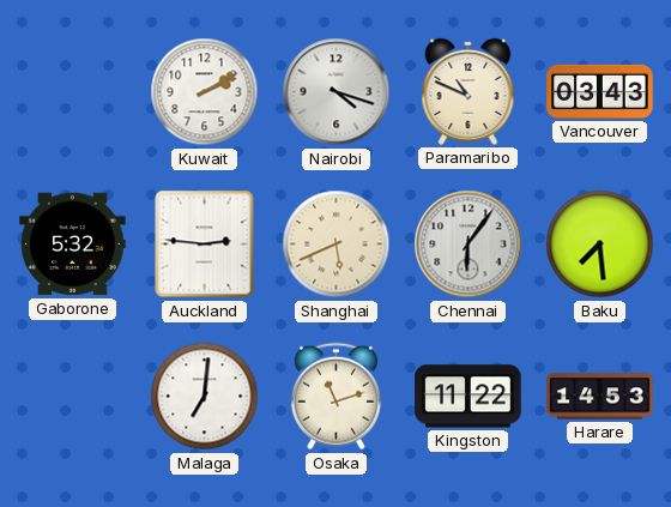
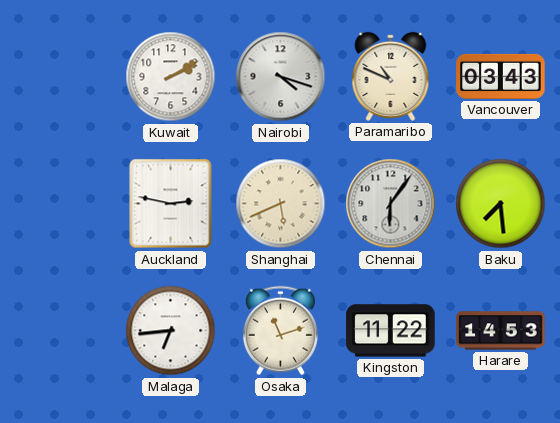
Gaborone: 5:32 -> none (73, 245)
Auckland: 2:46 -> 2:47 (171, 204)
Malaga: 7:01 -> 6:44 (171, 331)
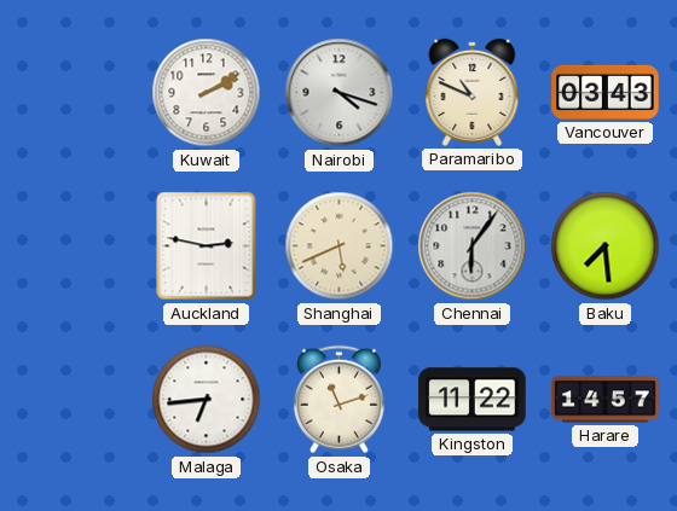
Harare: 14:53 -> 14:57 (606, 400)
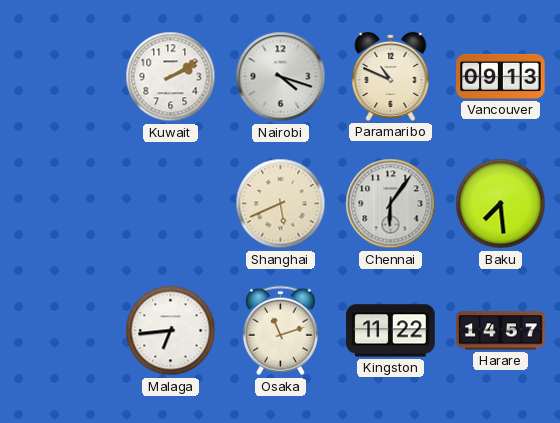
Vancouver: 03:43 -> 09:13 (501, 76)
Auckland: 2:47 -> none (207, 246)
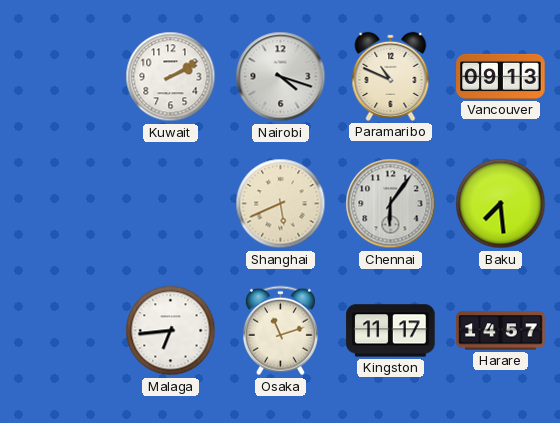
Kingston: 11:22 -> 11:17 (391, 331)
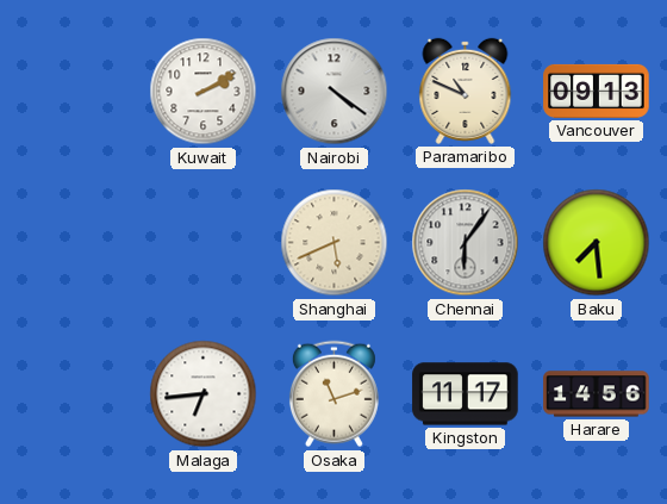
Nairobi: 4:18 -> 4:21 (335, 92)
Harare: 14:57 -> 14:56 (597, 394)
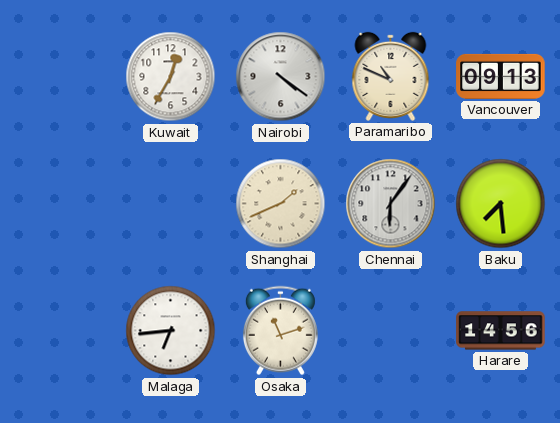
Kuwait: 2:10 -> 12:35 (171, 77)
Shanghai: 5:41 -> 1:41 (281, 204)
Kingston: 11:17 -> none (466, 394)
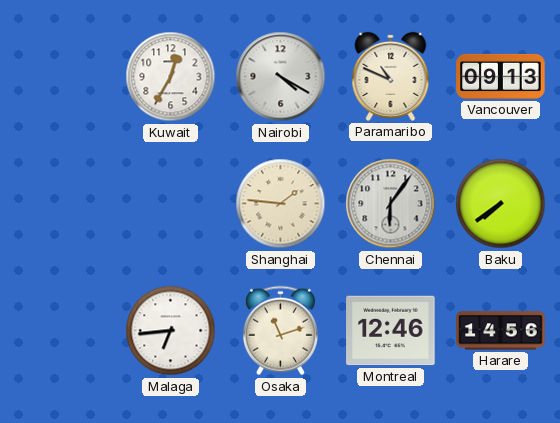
Nairobi: 4:21 -> 4:20 (281, 77)
Shanghai: 1:41 -> 1:46 (281, 204)
Baku: 7:29 -> 7:39 (501, 204)
Montreal: none -> 12:46 (391, 331)
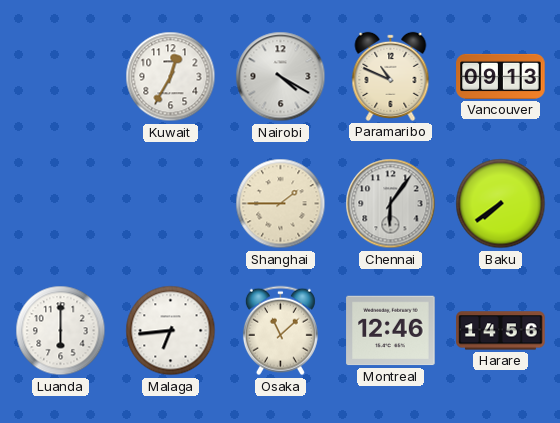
Shanghai: 1:46 -> 1:45 (281, 204)
Luanda: none -> 6:00 (61, 331)
Osaka: 11:12 -> 11:08 (280, 331)
